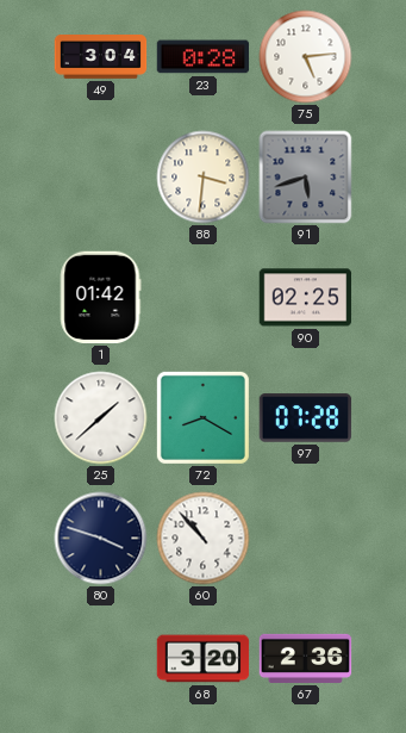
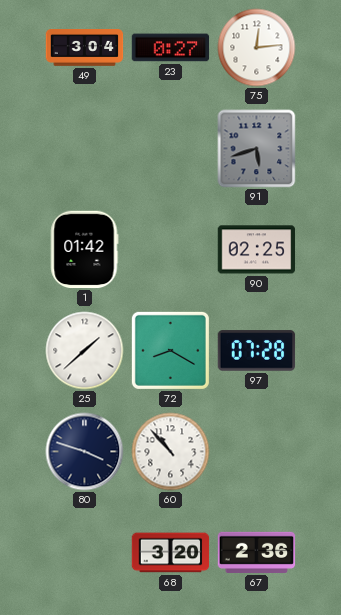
23: 0:28 -> 0:27 (171, 48)
75: 5:14 -> 12:14 (257, 48)
88: 3:31 -> none (204, 178)
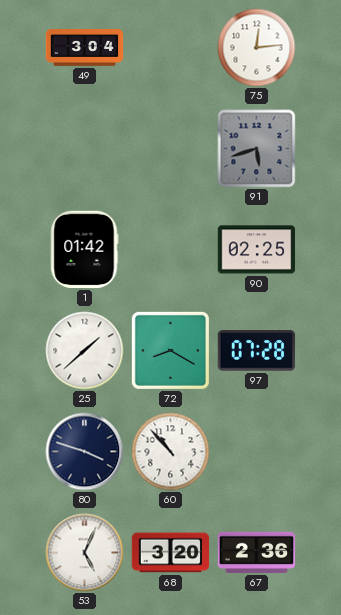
23: 0:27 -> none (171, 48)
53: none -> 5:04 (85, 553)
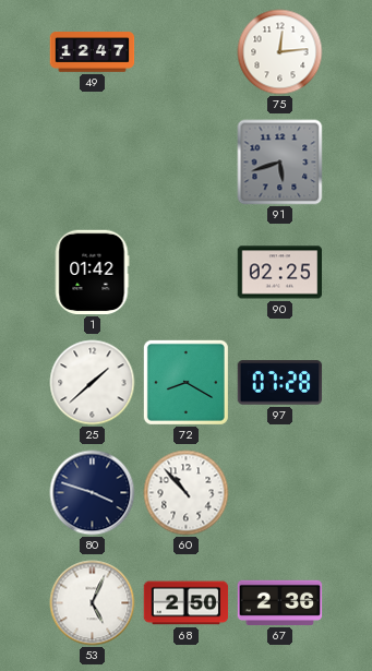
49: 3:04 -> 12:47 (93, 52)
68: 3:20 -> 2:50 (187, 603)
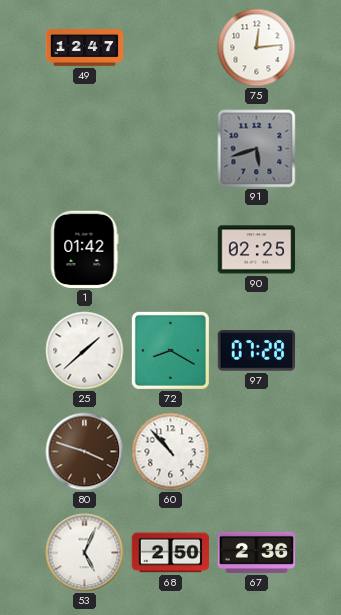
80 dial: navy -> brown (85, 452)
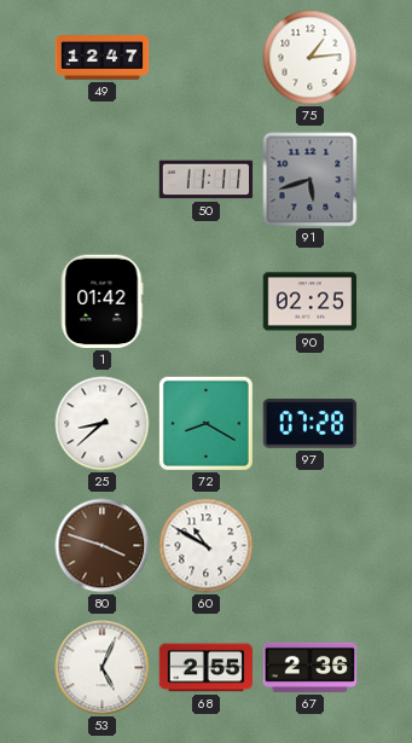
75: 12:14 -> 1:14 (311, 58)
50: none -> 11:11 (207, 180)
25: 1:38 -> 8:38 (103, 424)
60: 10:53 -> 10:50 (207, 546)
68: 2:50 -> 2:55 (207, 668)
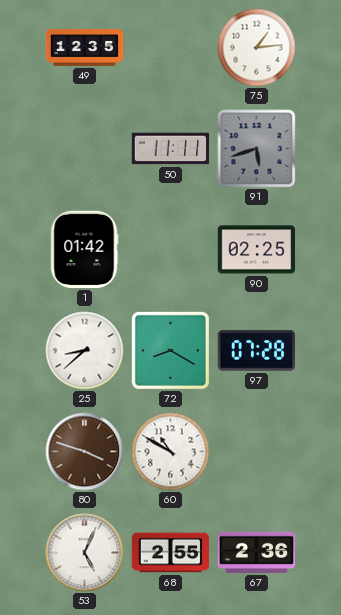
49: 12:47 -> 12:35 (85, 48)
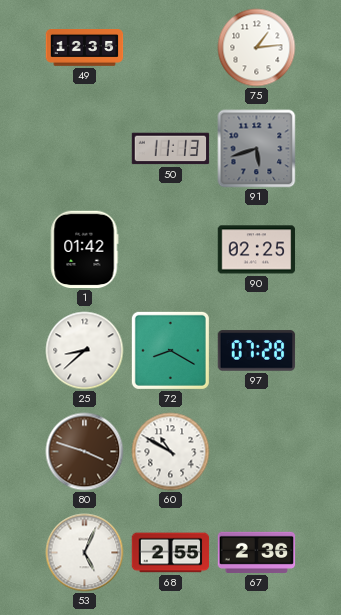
50: 11:11 -> 11:13 (171, 149)
